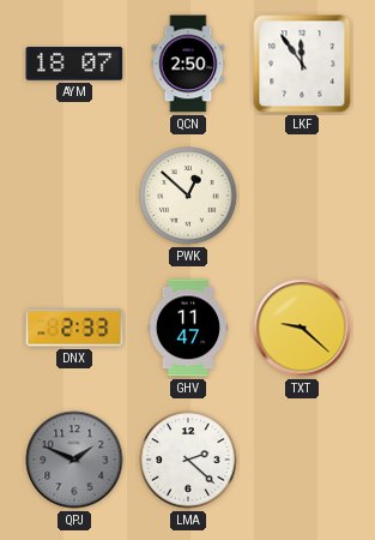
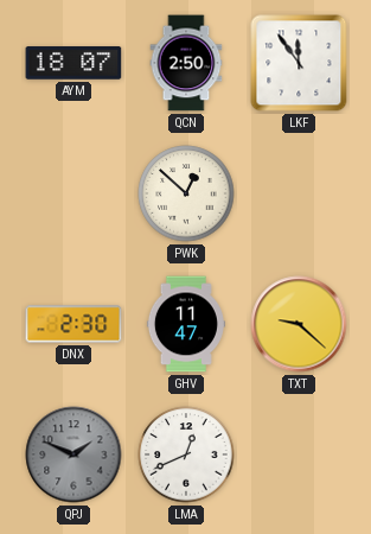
DNX: 2:33 -> 2:30 (73, 324)
LMA: 2:22 -> 12:41 (186, 454)
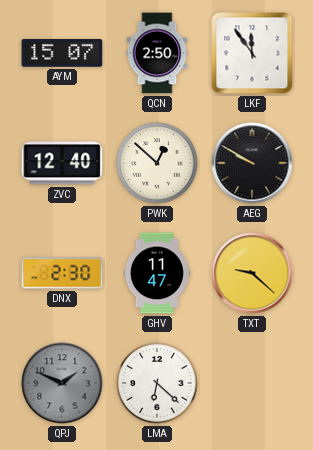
AYM: 18:07 -> 15:07 (62, 53)
ZVC: none -> 12:40 (62, 163)
AEG: none -> 9:50 (252, 163)
LMA: 12:41 -> 6:22 (157, 383)
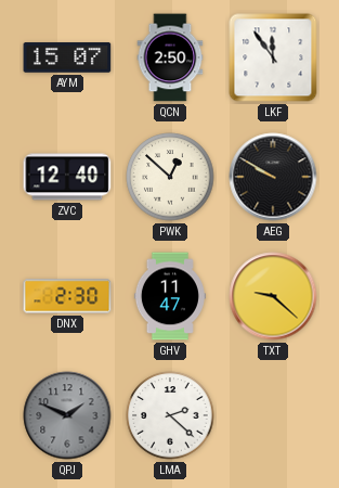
LMA: 6:22 -> 2:22 (170, 415)
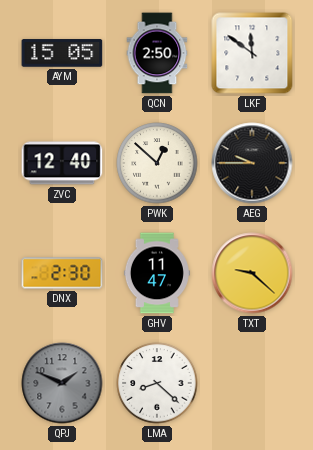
AYM: 15:07 -> 15:05 (62, 53)
LKF: 11:54 -> 11:51 (252, 53)
AEG: 9:50 -> 9:45 (252, 163)
LMA: 2:22 -> 8:22 (157, 383)
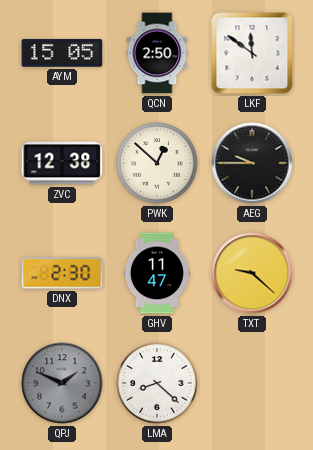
ZVC: 12:40 -> 12:38 (62, 163)
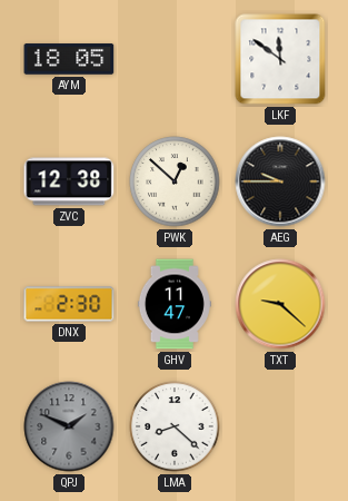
AYM: 15:05 -> 18:05 (69, 59)
QCN: 2:50 -> none (157, 53)
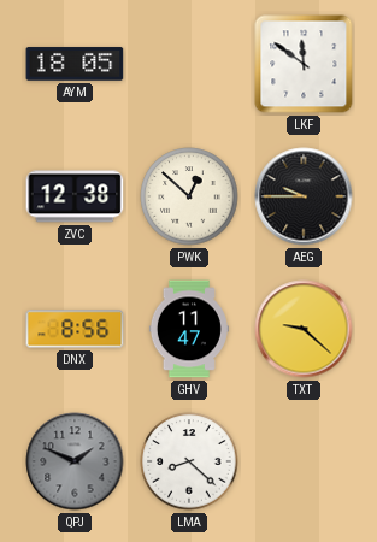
DNX: 2:30 -> 8:56 (75, 329)
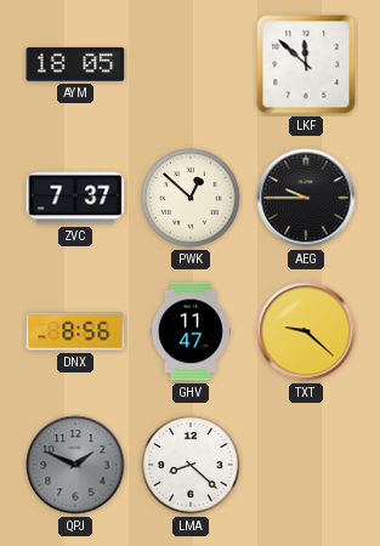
LKF: 11:51 -> 11:52 (306, 64)
ZVC: 12:38 -> 7:37 (75, 198)
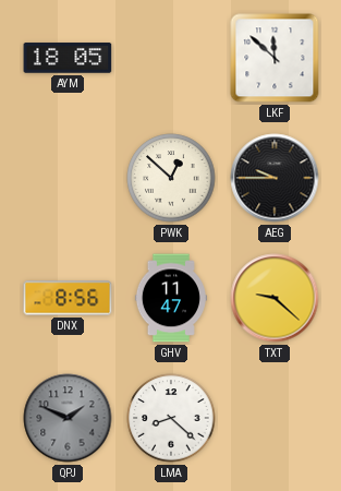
ZVC: 7:37 -> none (75, 198)
